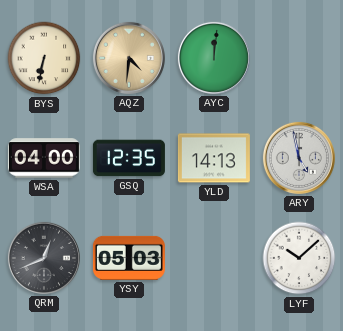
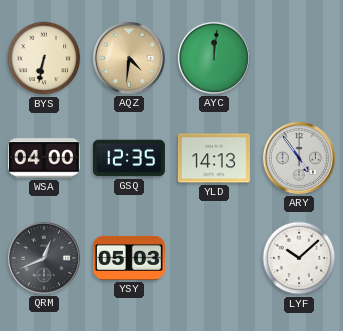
ARY: 4:58 -> 4:54 (299, 158)
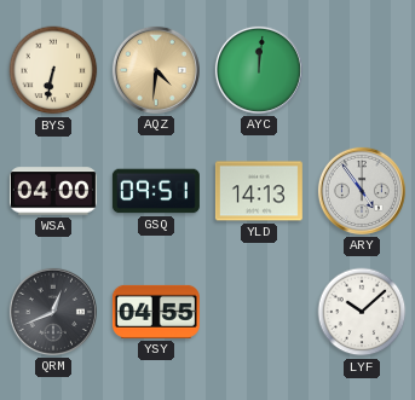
GSQ: 12:35 -> 09:51 (156, 191)
YSY: 05:03 -> 04:55 (156, 312)
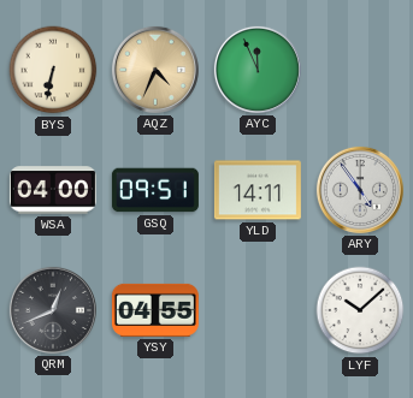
AQZ: 4:31 -> 4:34 (155, 70)
AYC: 12:01 -> 11:56 (258, 70)
YLD: 14:13 -> 14:11 (258, 190)
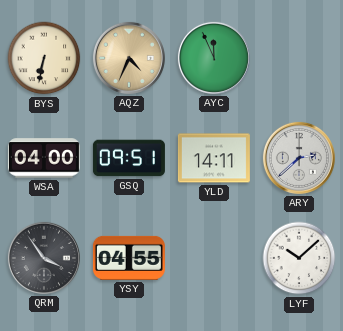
ARY: 4:54 -> 2:38 (299, 158)
QRM: 12:41 -> 3:54 (44, 258)
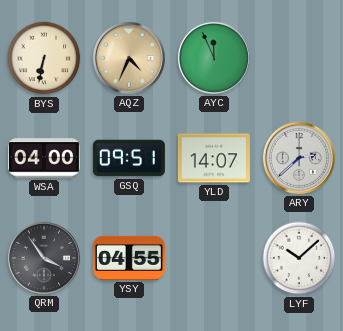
YLD: 14:11 -> 14:07 (214, 158)
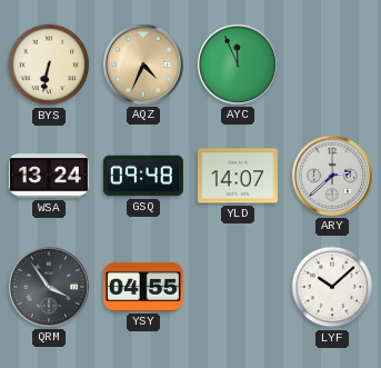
WSA: 04:00 -> 13:24 (49, 176)
GSQ: 09:51 -> 09:48 (143, 176)
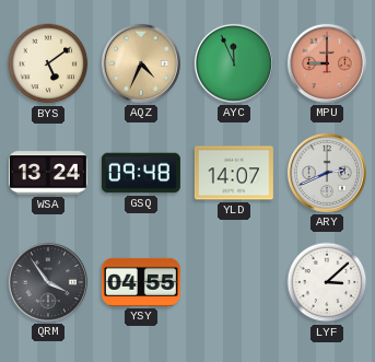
BYS: 6:32 -> 5:09 (48, 63)
MPU: none -> 9:00 (327, 63)
ARY: 2:38 -> 2:41 (327, 173)
LYF: 10:08 -> 3:08 (327, 282)
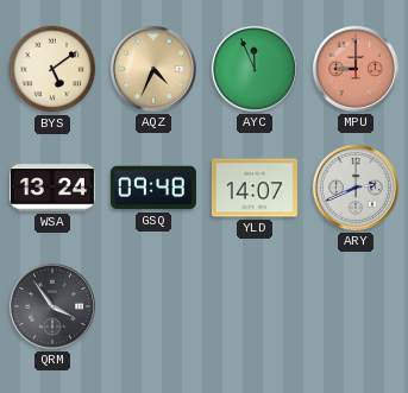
YSY: 04:55 -> none (141, 282)
LYF: 3:08 -> none (327, 282)
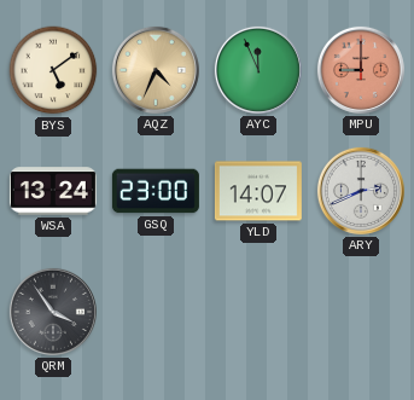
GSQ: 09:48 -> 23:00 (156, 191)
